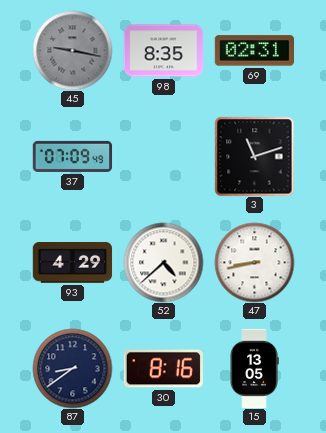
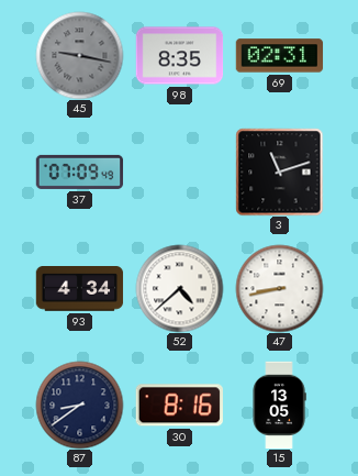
93: 4:29 -> 4:34 (79, 289)
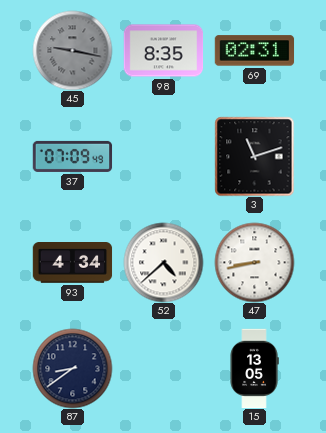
30: 8:16 -> none (179, 406)
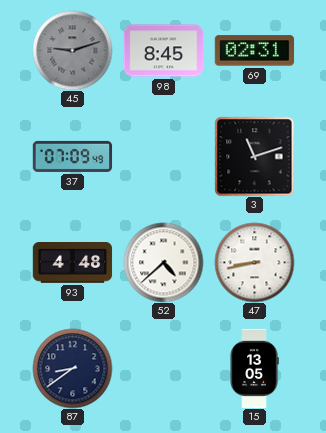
45: 9:17 -> 9:12 (72, 50)
98: 8:35 -> 8:45 (163, 51)
93: 4:34 -> 4:48 (72, 263)
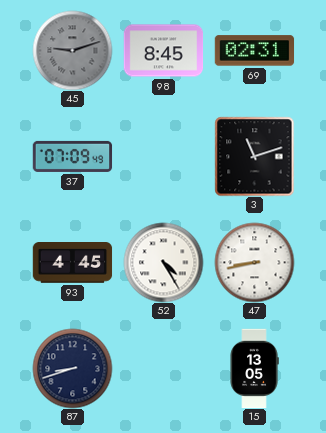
93: 4:48 -> 4:45 (72, 263)
52: 4:38 -> 4:25 (163, 262)
87: 8:39 -> 8:42 (72, 368)
